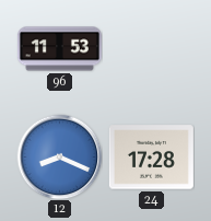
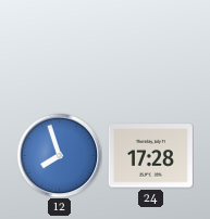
96: 11:53 -> none (59, 49)
12: 8:19 -> 7:57 (59, 155)
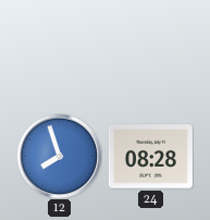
24: 17:28 -> 08:28 (150, 157)
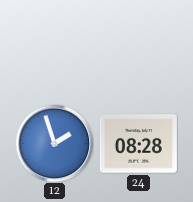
12: 7:57 -> 1:57 (54, 143)
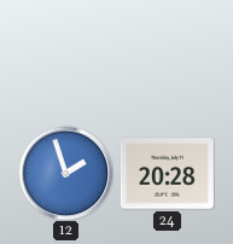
24: 08:28 -> 20:28 (167, 174)
